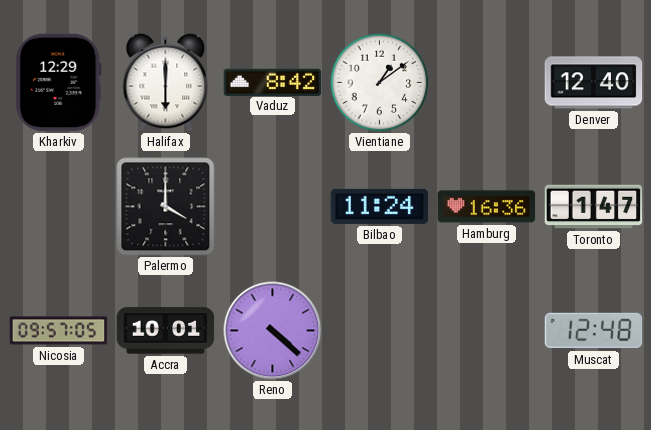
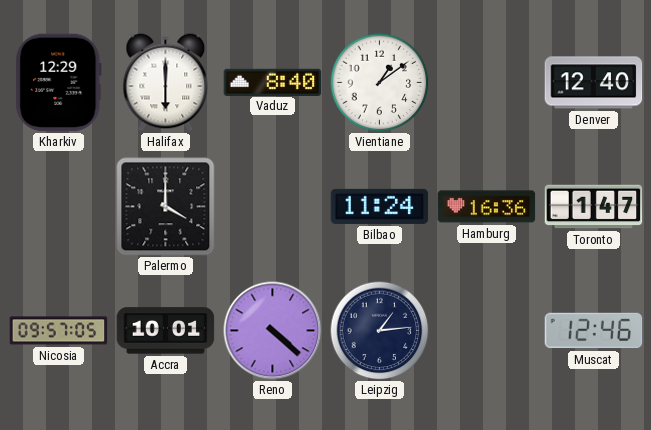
Vaduz: 8:42 -> 8:40 (273, 82)
Leipzig: none -> 1:14 (380, 331)
Muscat: 12:48 -> 12:46 (594, 331)
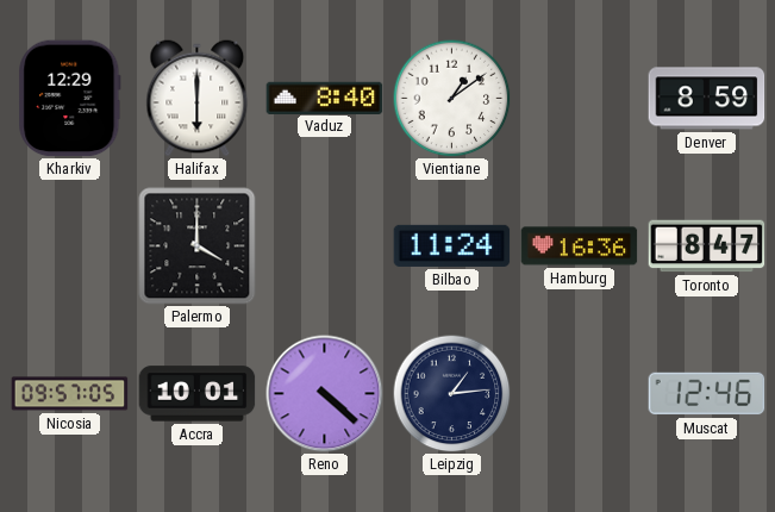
Denver: 12:40 -> 8:59 (707, 99)
Toronto: 1:47 -> 8:47 (707, 246)
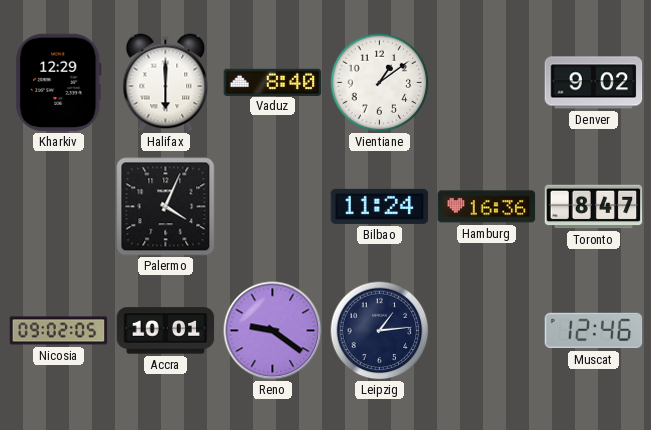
Denver: 8:59 -> 9:02 (594, 83)
Palermo: 4:00 -> 4:04 (166, 207)
Nicosia: 09:57 -> 09:02 (59, 331)
Reno: 4:22 -> 9:21 (273, 331)
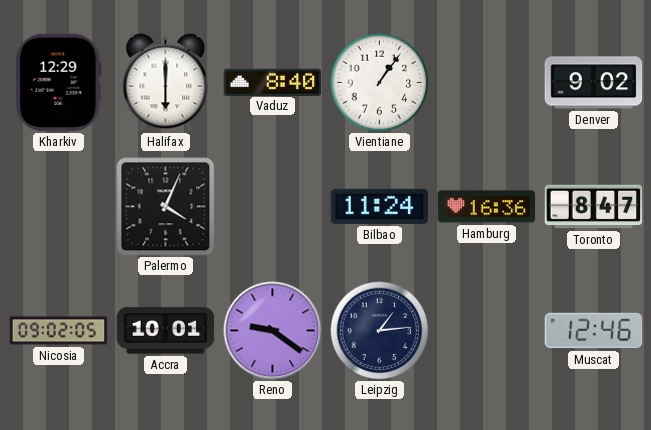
Vientiane: 1:09 -> 1:06 (380, 83)
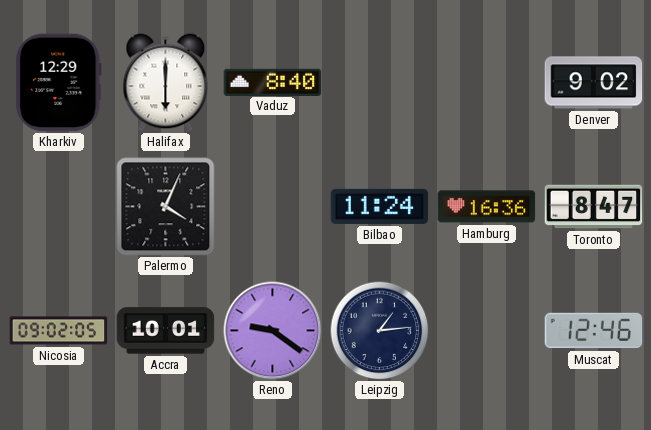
Vientiane: 1:06 -> none (380, 83)
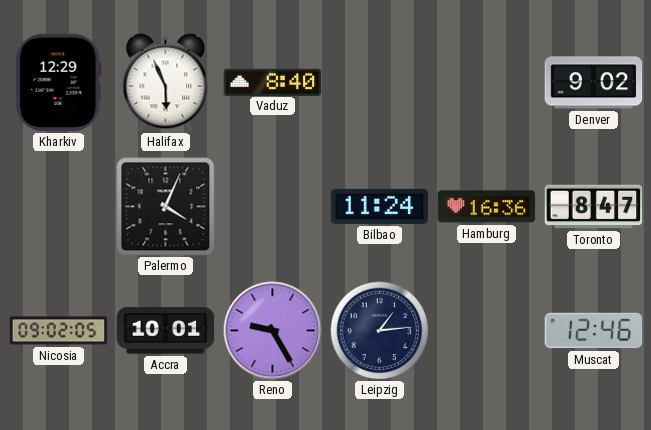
Halifax: 6:00 -> 5:56 (166, 83)
Reno: 9:21 -> 9:25 (273, 331)
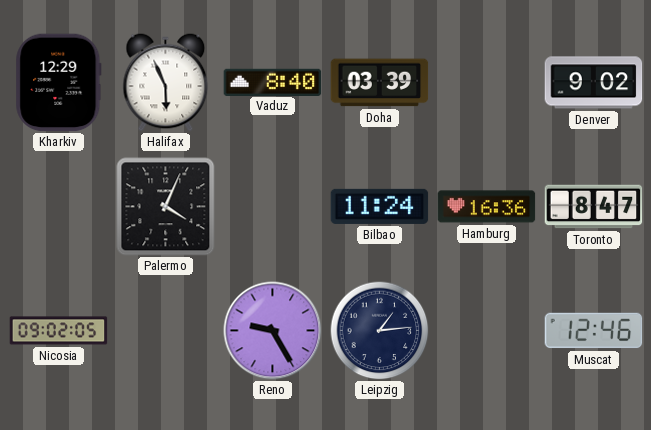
Doha: none -> 03:39 (380, 83)
Accra: 10:01 -> none (166, 331)
